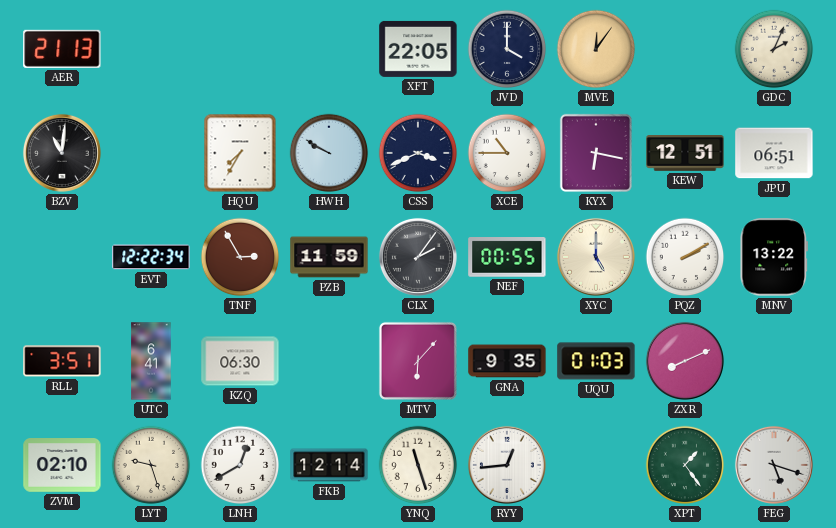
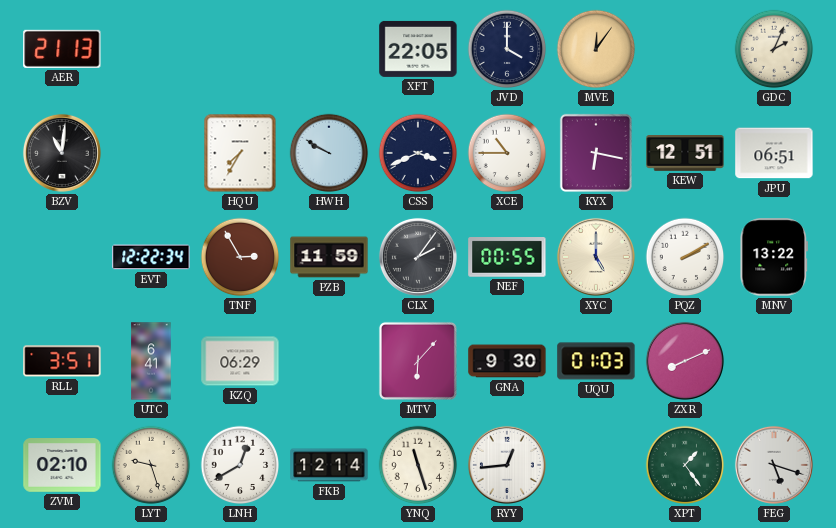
KZQ: 06:30 -> 06:29 (240, 361)
GNA: 9:35 -> 9:30 (507, 361)
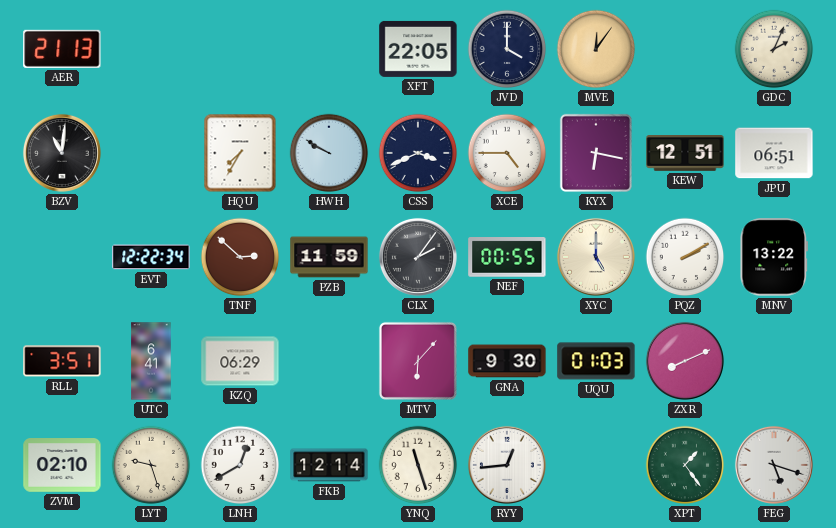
XCE: 10:45 -> 4:45 (507, 153)
TNF: 2:55 -> 2:52 (240, 257)
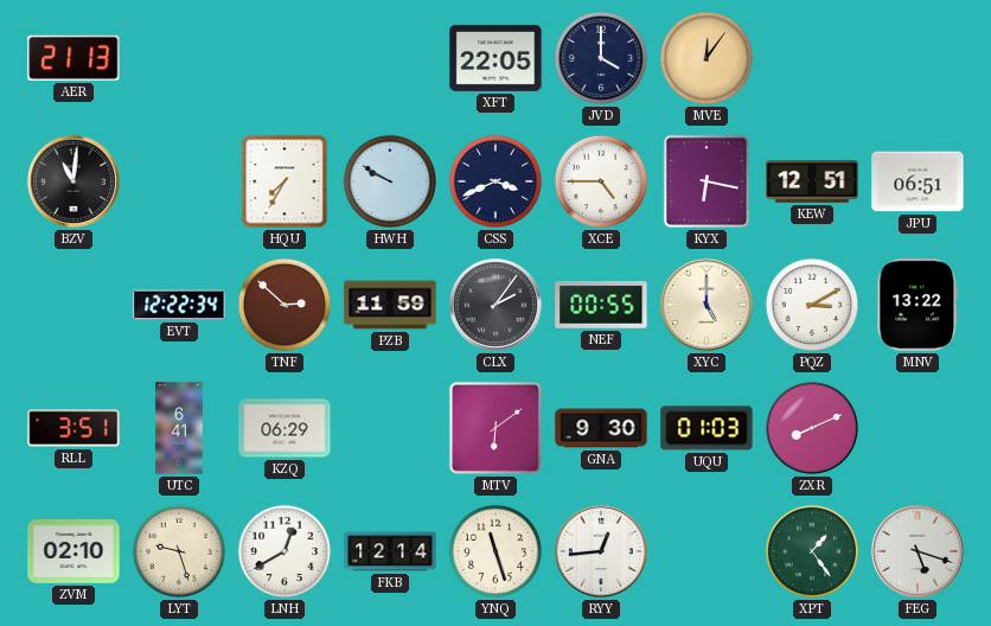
GDC: 2:04 -> none (774, 49)
PQZ: 2:10 -> 3:10 (812, 305)
MTV: 6:07 -> 6:09 (495, 428)
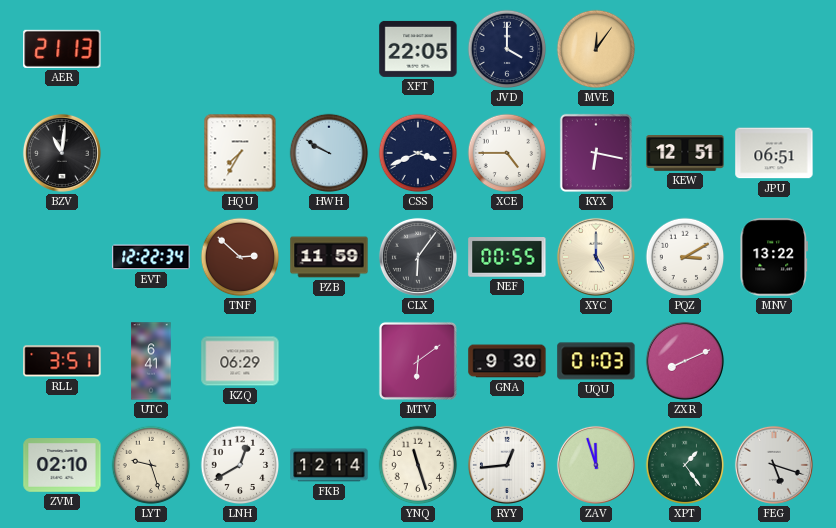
CLX: 2:06 -> 6:06 (418, 257)
ZAV: none -> 11:57 (596, 465)
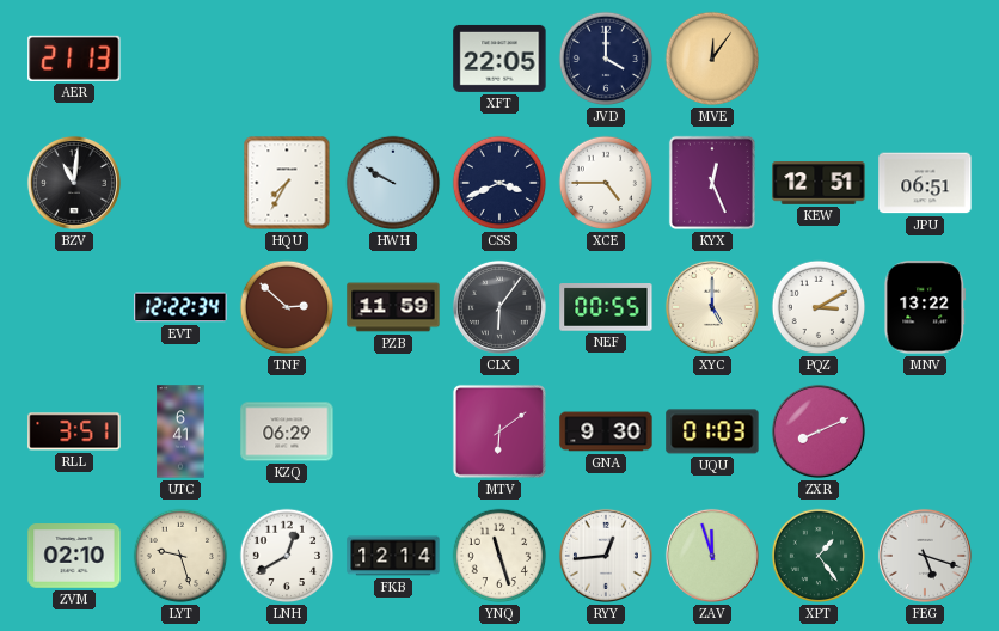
KYX: 6:17 -> 12:26 (712, 183)
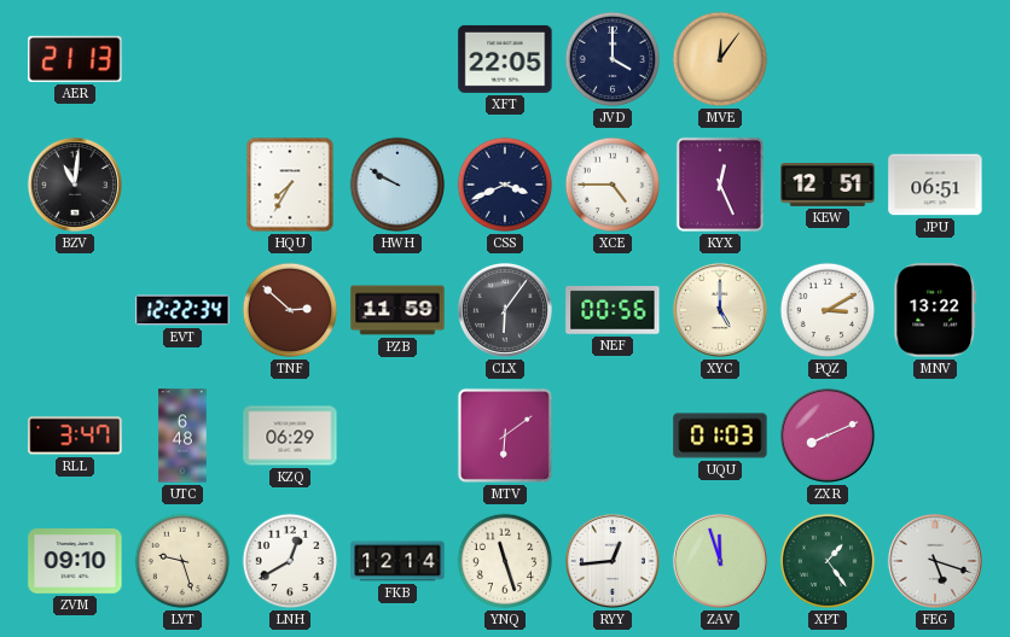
NEF: 00:55 -> 00:56 (613, 311)
RLL: 3:51 -> 3:47 (75, 436)
UTC: 6:41 -> 6:48 (182, 436)
GNA: 9:30 -> none (606, 431)
ZVM: 02:10 -> 09:10 (75, 561)
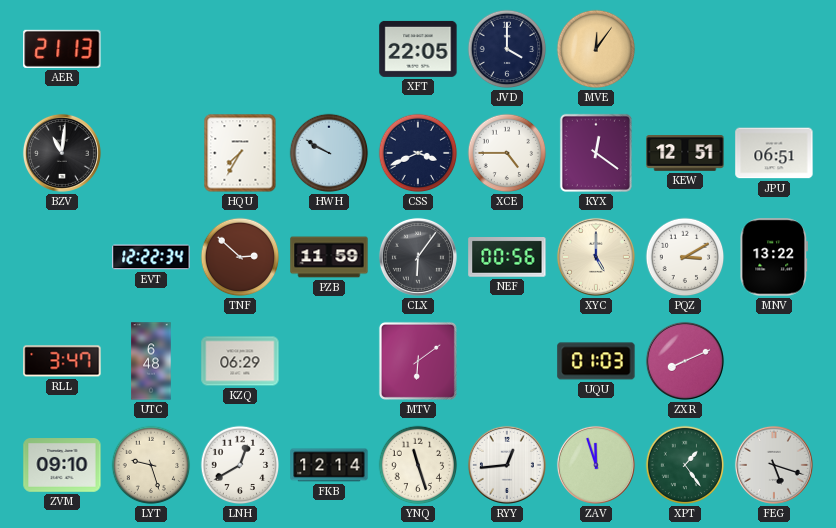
KYX: 12:26 -> 12:21 (596, 153)
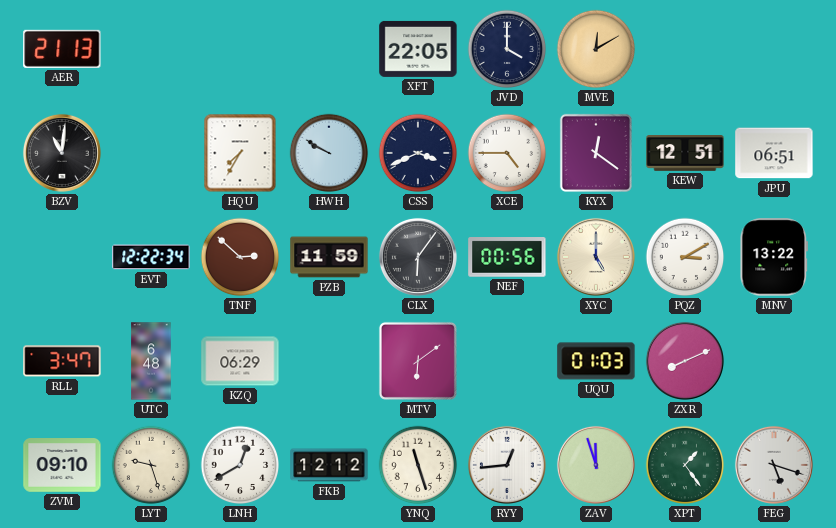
MVE: 12:06 -> 12:10 (596, 49)
FKB: 12:14 -> 12:12 (329, 465)
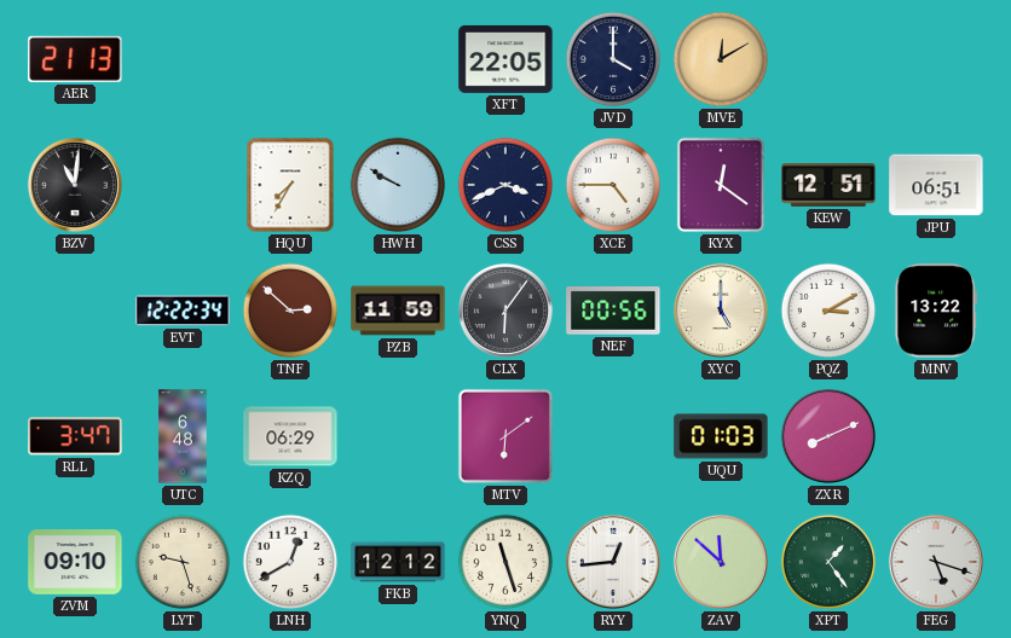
ZAV: 11:57 -> 11:52 (721, 562)
